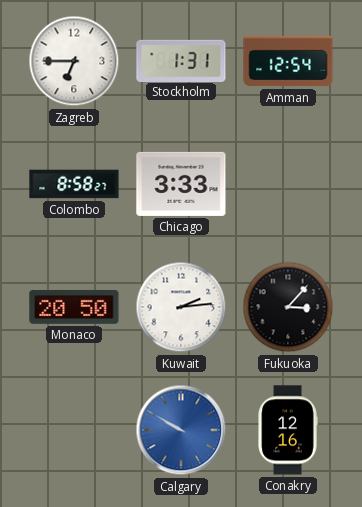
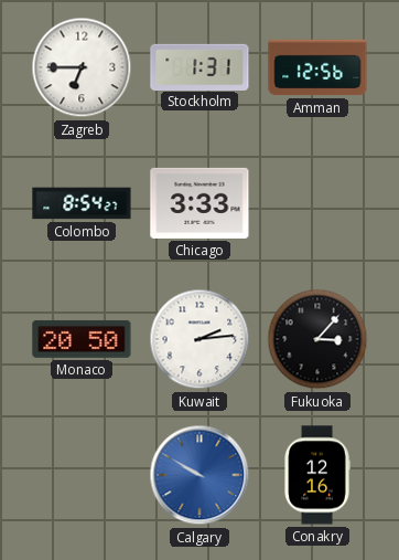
Amman: 12:54 -> 12:56 (317, 67)
Colombo: 8:58 -> 8:54 (82, 203)
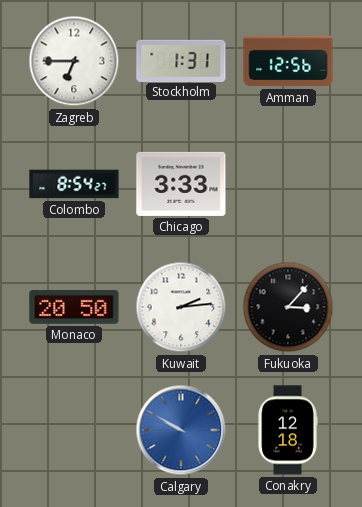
Conakry: 12:16 -> 12:18 (288, 430)
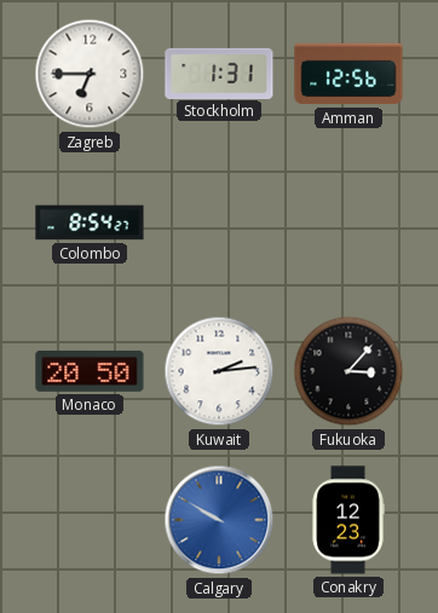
Chicago: 3:33 -> none (181, 184)
Conakry: 12:18 -> 12:23 (348, 520)
